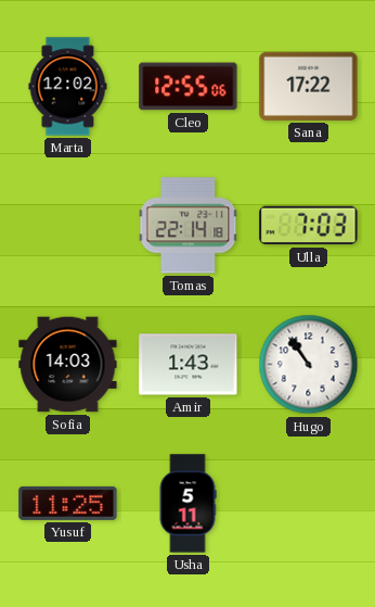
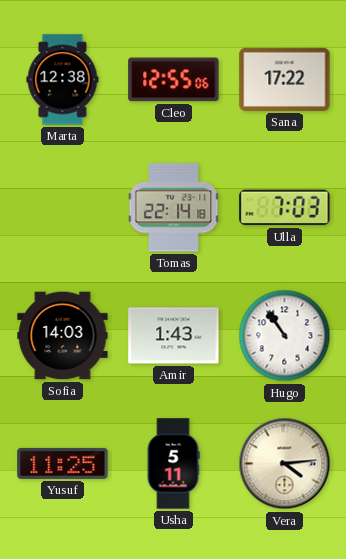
Marta: 12:02 -> 12:38 (63, 80)
Vera: none -> 4:14 (285, 464)
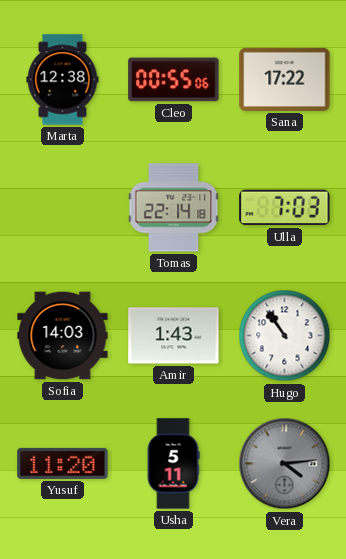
Cleo: 12:55 -> 00:55 (174, 80)
Yusuf: 11:25 -> 11:20 (63, 463)
Vera dial: cream -> grey (285, 464)
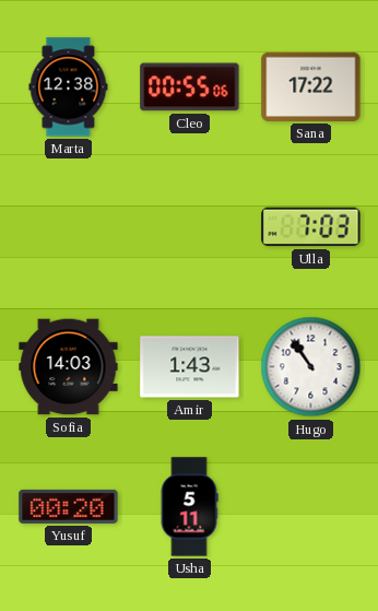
Tomas: 22:14 -> none (174, 208)
Yusuf: 11:20 -> 00:20 (69, 506)
Vera: 4:14 -> none (285, 464)
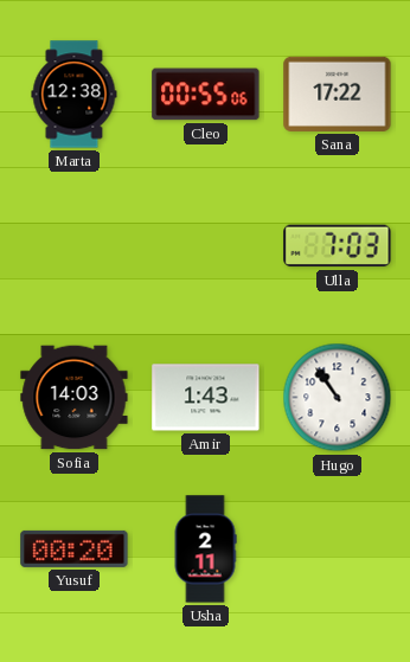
Usha: 5:11 -> 2:11 (205, 549)
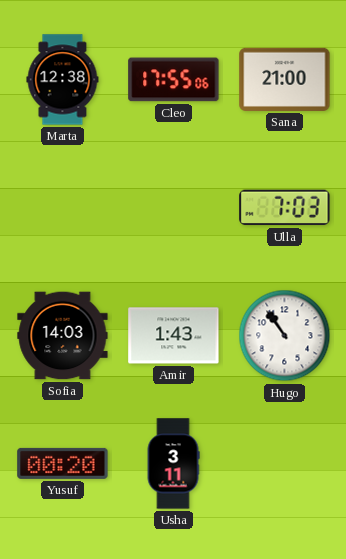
Cleo: 00:55 -> 17:55 (174, 80)
Sana: 17:22 -> 21:00 (285, 79)
Usha: 2:11 -> 3:11 (173, 464)
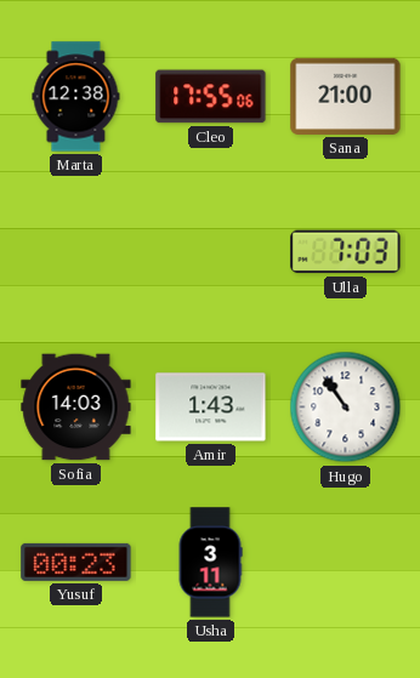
Yusuf: 00:20 -> 00:23 (76, 562)
